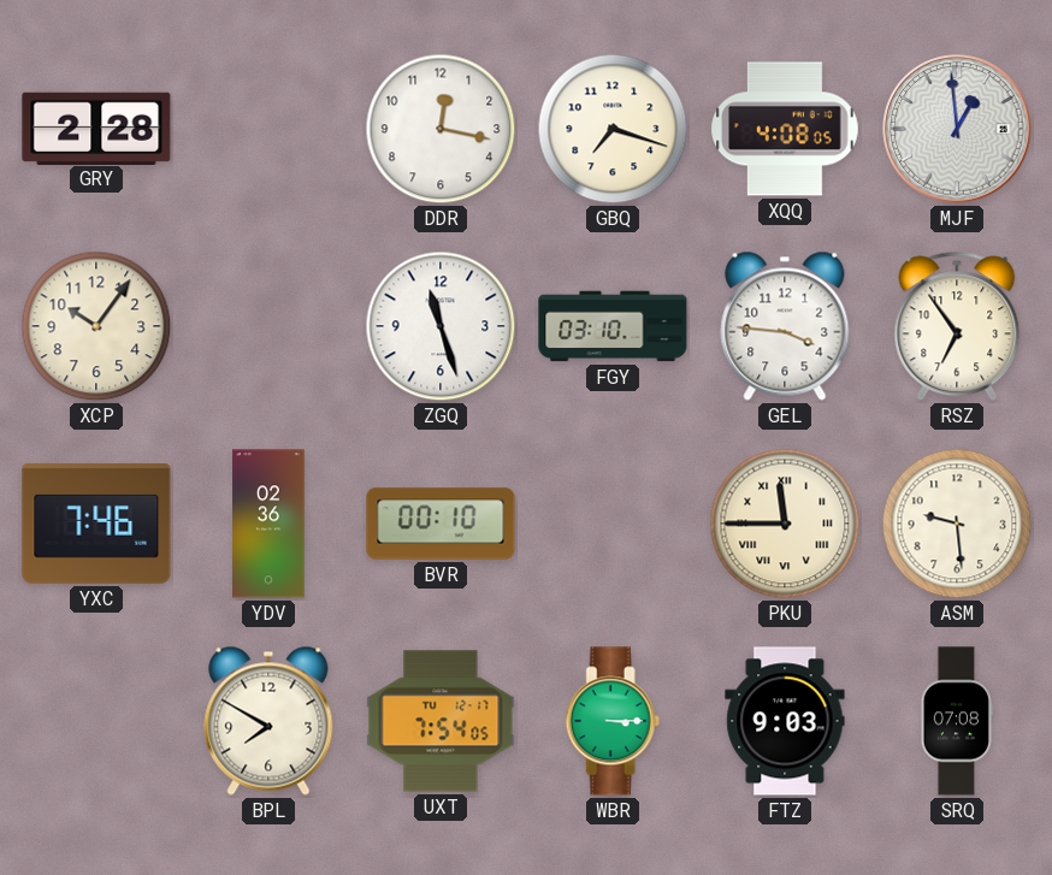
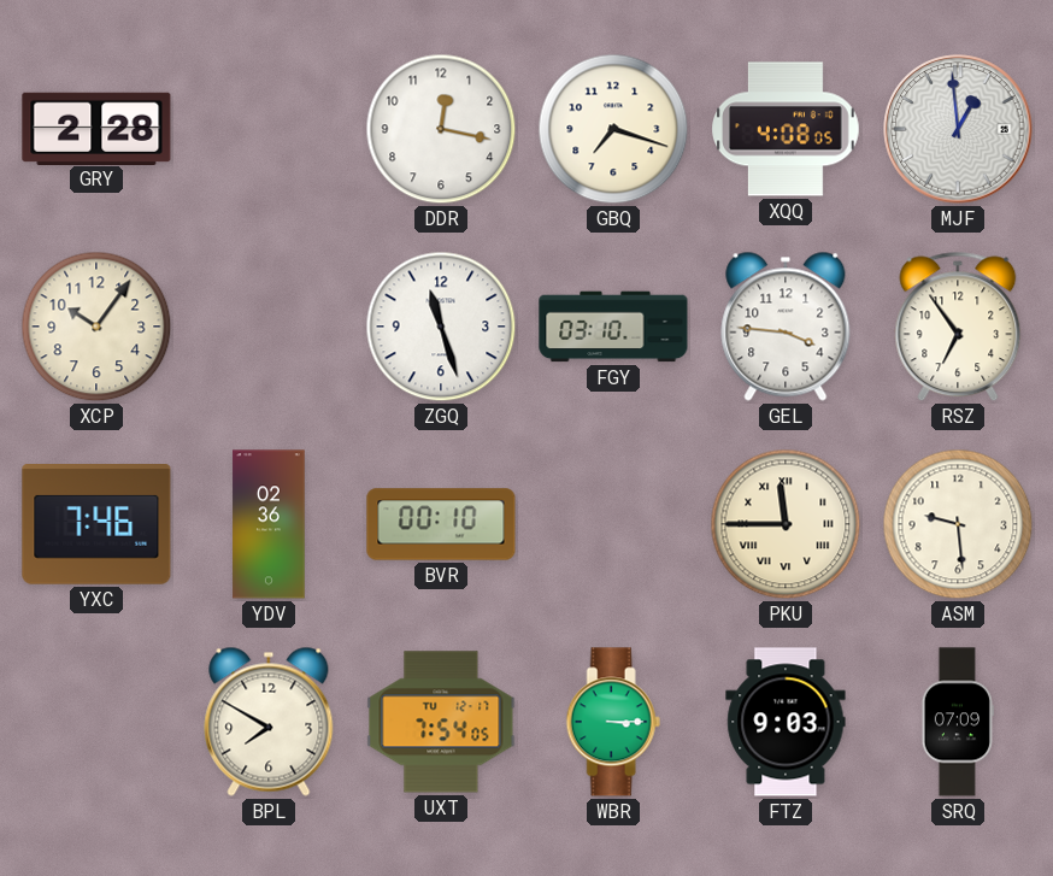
SRQ: 07:08 -> 07:09 (958, 722)
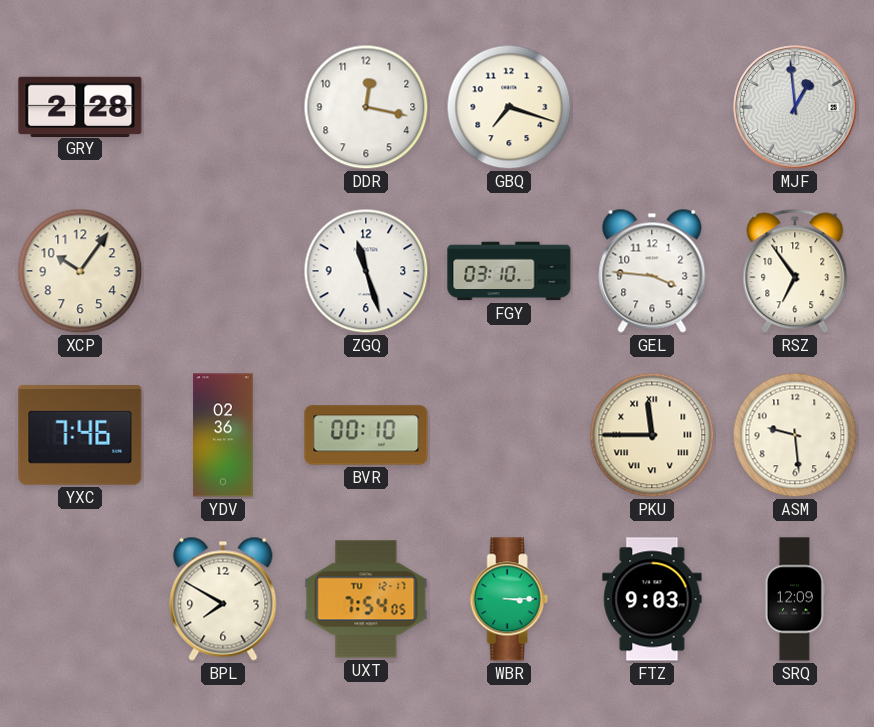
XQQ: 4:08 -> none (786, 129)
SRQ: 07:09 -> 12:09 (795, 599)
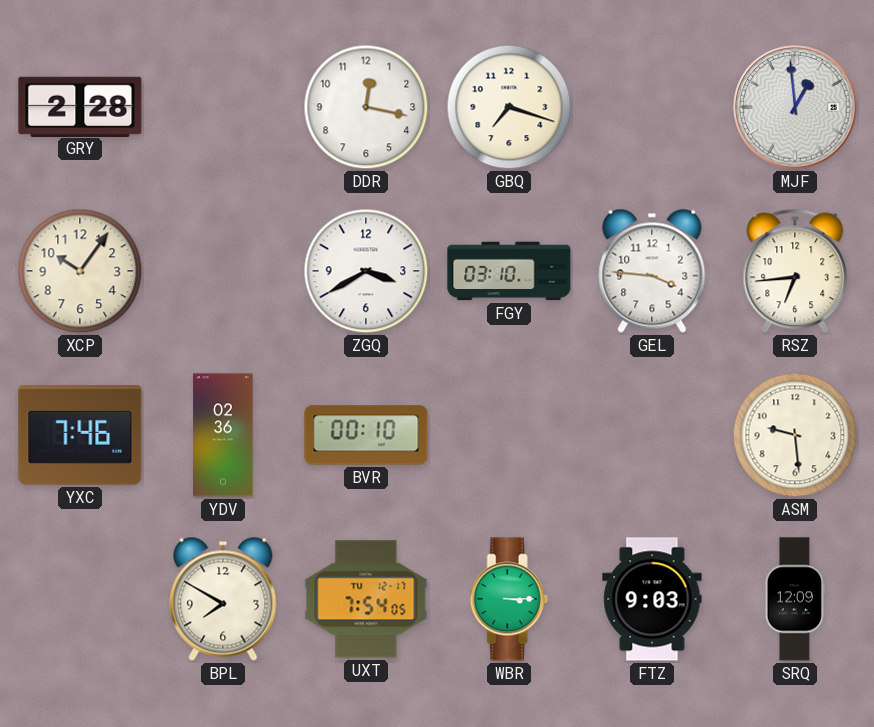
ZGQ: 11:27 -> 3:40 (366, 271)
RSZ: 6:54 -> 6:44 (795, 271)
PKU: 11:45 -> none (652, 435)
